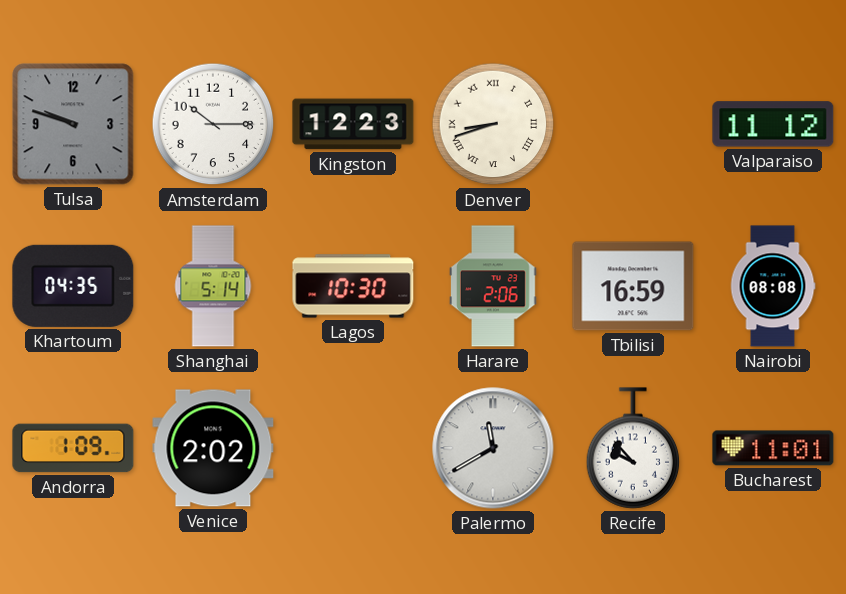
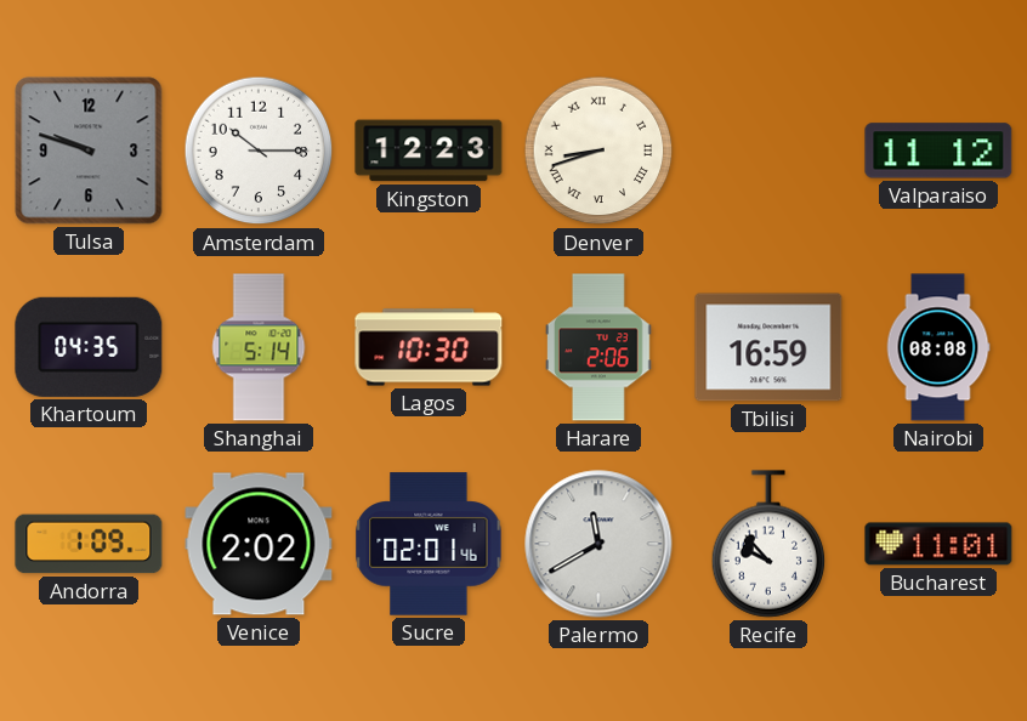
Sucre: none -> 02:01 (429, 544)
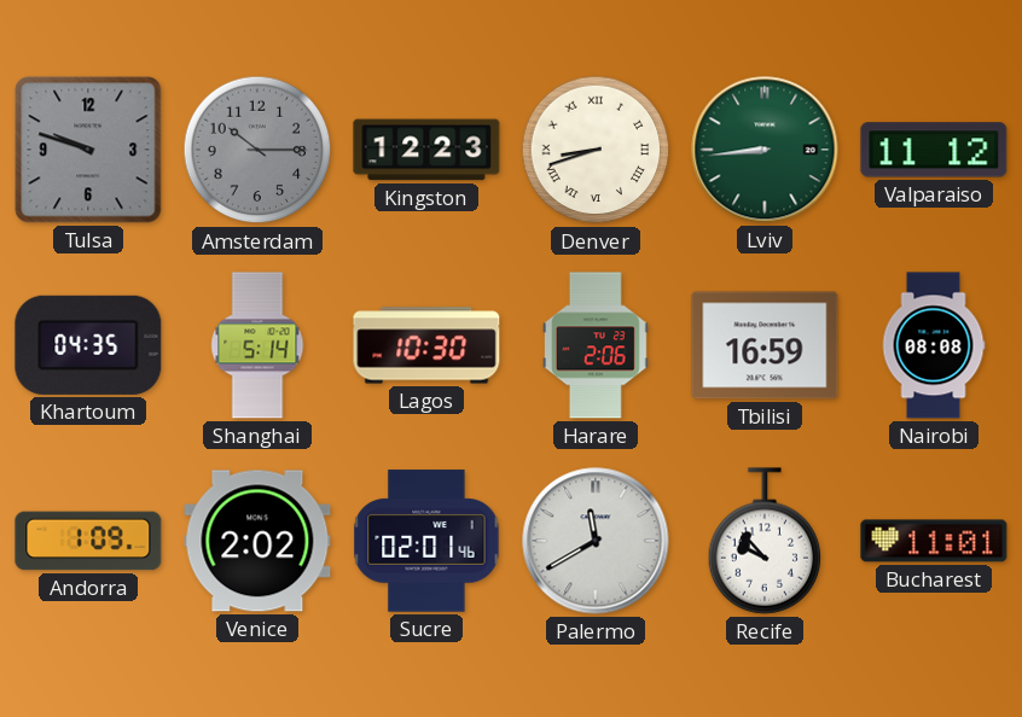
Amsterdam dial: white -> grey (257, 150)
Lviv: none -> 8:44 (765, 150)
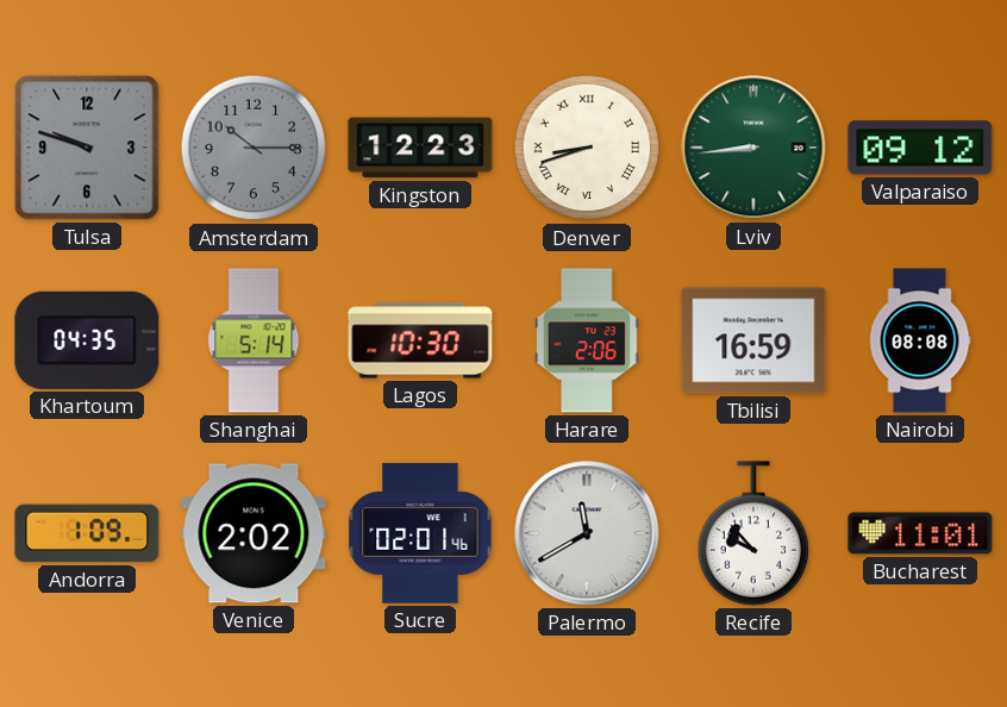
Valparaiso: 11:12 -> 09:12 (920, 148)
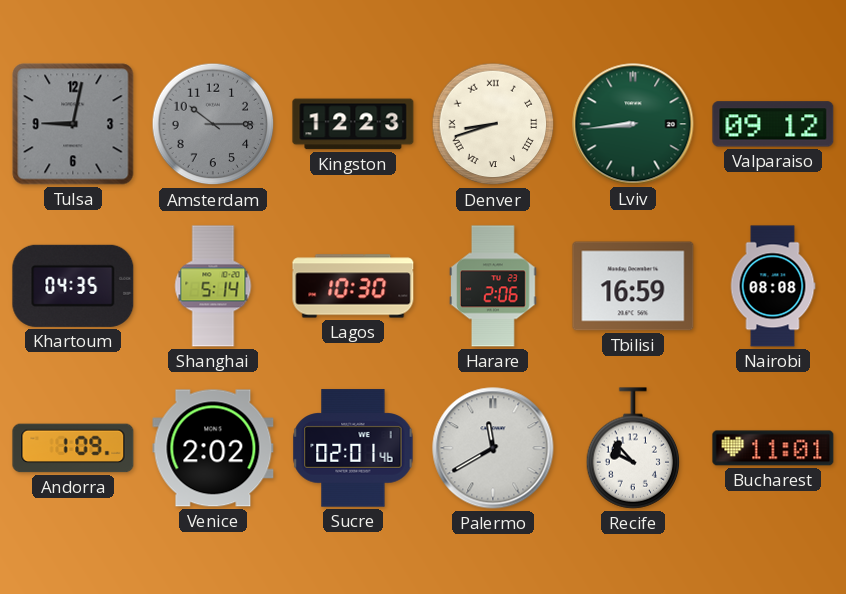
Tulsa: 9:48 -> 9:02 (73, 124)
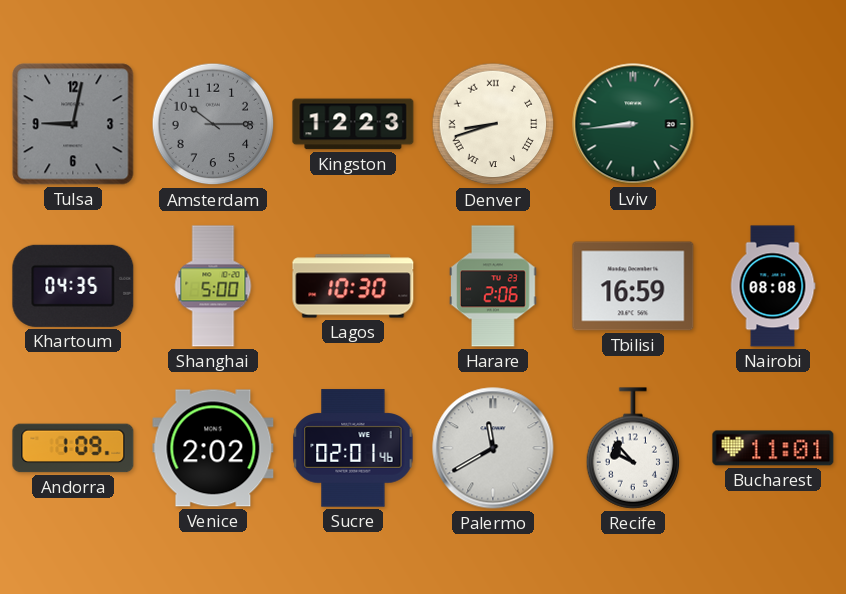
Valparaiso: 09:12 -> none (773, 124)
Shanghai: 5:14 -> 5:00 (213, 286)
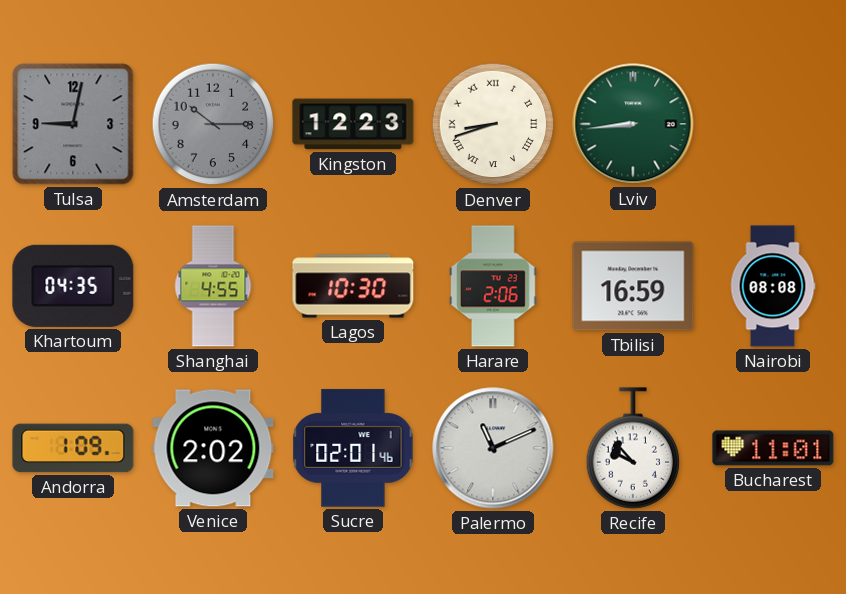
Shanghai: 5:00 -> 4:55 (213, 286)
Palermo: 11:40 -> 11:11 (493, 448)
